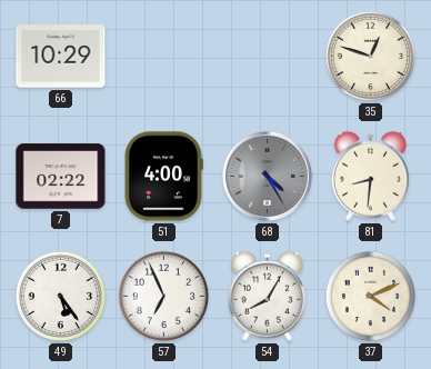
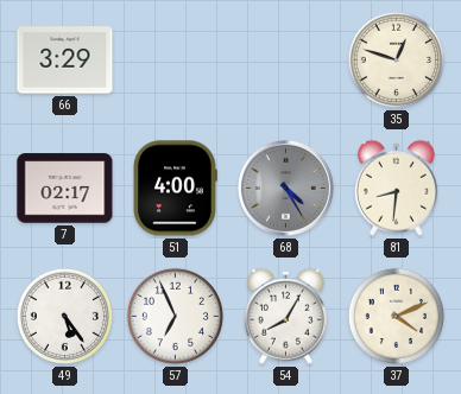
66: 10:29 -> 3:29 (65, 61)
7: 02:22 -> 02:17 (65, 189)
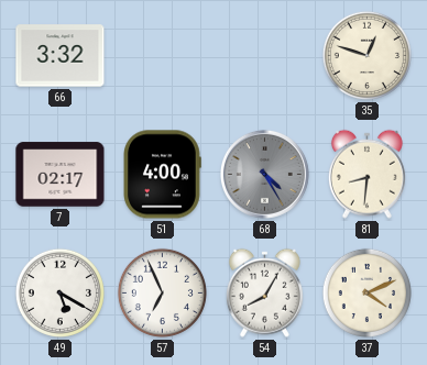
66: 3:29 -> 3:32 (61, 56)
49: 5:24 -> 5:20 (59, 292)
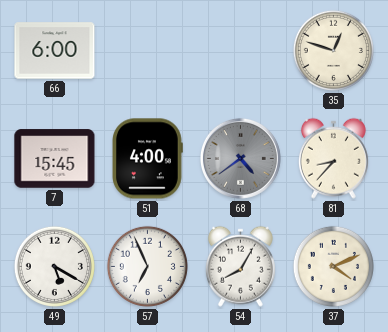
66: 3:32 -> 6:00 (55, 51)
7: 02:17 -> 15:45 (55, 159)
68: 4:25 -> 4:39 (240, 158)
81: 8:31 -> 8:37 (333, 158)
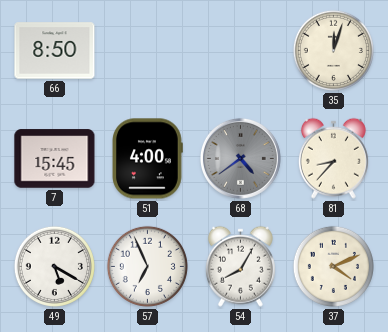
66: 6:00 -> 8:50 (55, 51)
35: 12:48 -> 12:03 (333, 50)
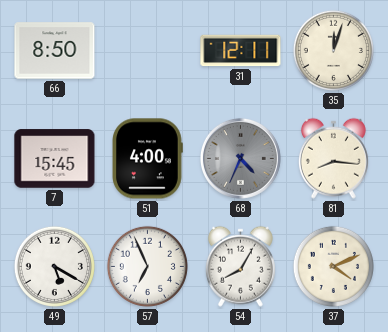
31: none -> 12:11 (241, 51)
68: 4:39 -> 4:34 (240, 158)
81: 8:37 -> 8:16 (333, 158)
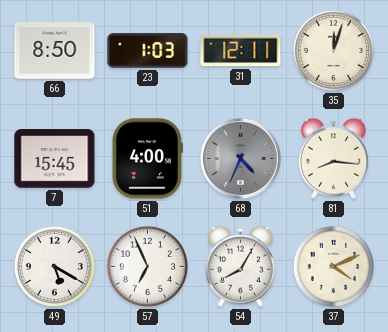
23: none -> 1:03 (148, 51)
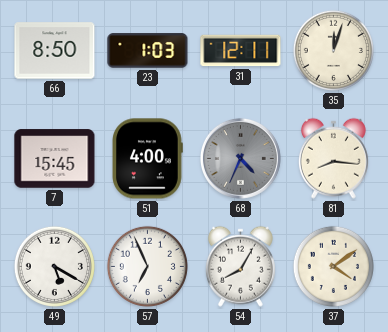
37: 4:11 -> 4:09 (333, 266)
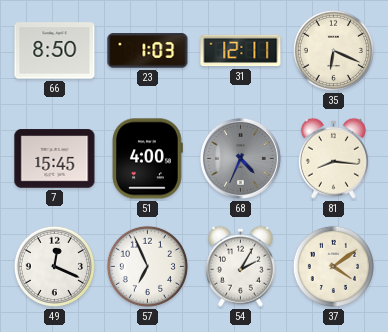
35: 12:03 -> 6:19 (333, 50)
49: 5:20 -> 12:19 (54, 266)
54: 8:05 -> 2:05 (240, 266)
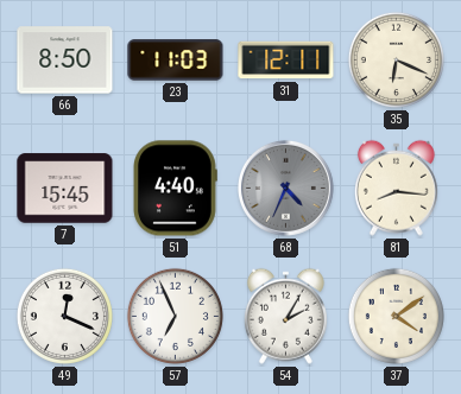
23: 1:03 -> 11:03 (176, 61)
51: 4:00 -> 4:40 (175, 189)
